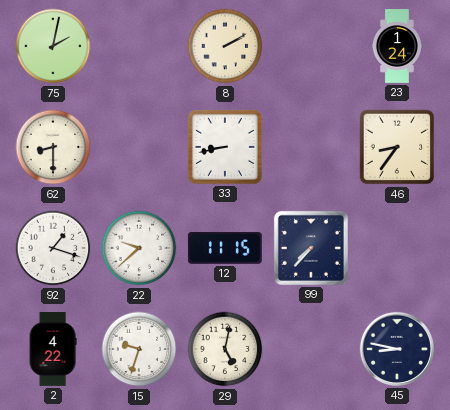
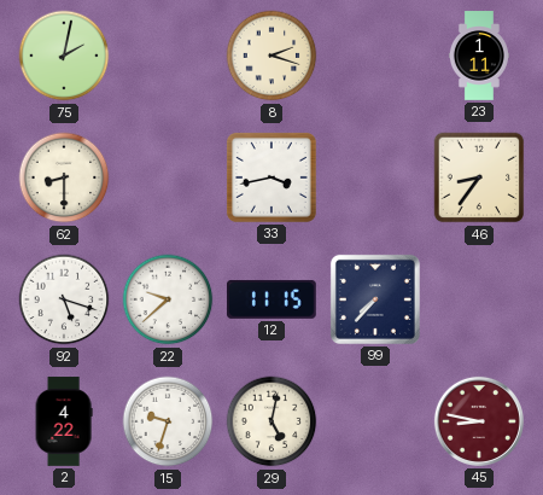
8: 2:10 -> 2:18 (271, 56)
23: 1:24 -> 1:11 (479, 56)
33: 8:43 -> 3:43 (271, 177)
92: 1:18 -> 5:18 (64, 299)
45 dial: navy -> burgundy (479, 421)
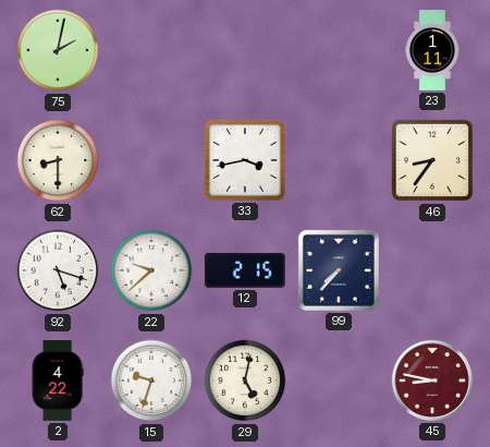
8: 2:18 -> none (271, 56)
12: 11:15 -> 2:15 (245, 270)
